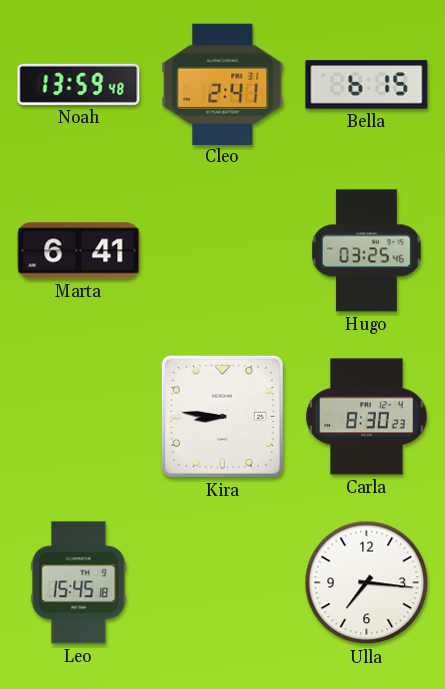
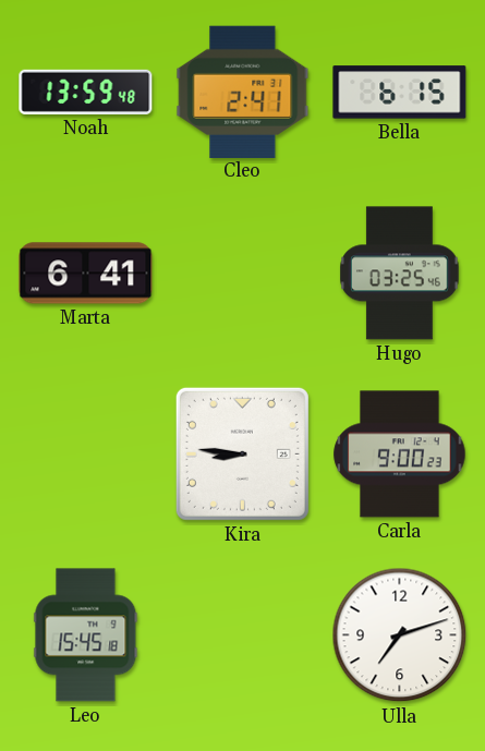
Carla: 8:30 -> 9:00 (400, 455)
Ulla: 7:16 -> 7:12 (400, 635)
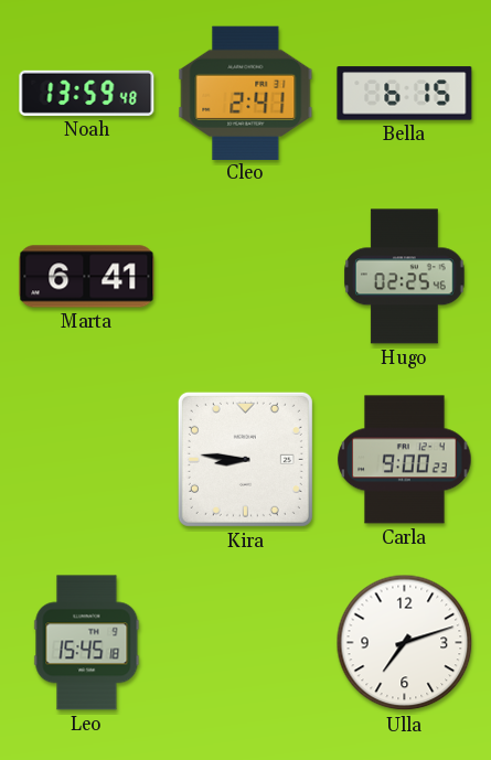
Hugo: 03:25 -> 02:25 (405, 277)
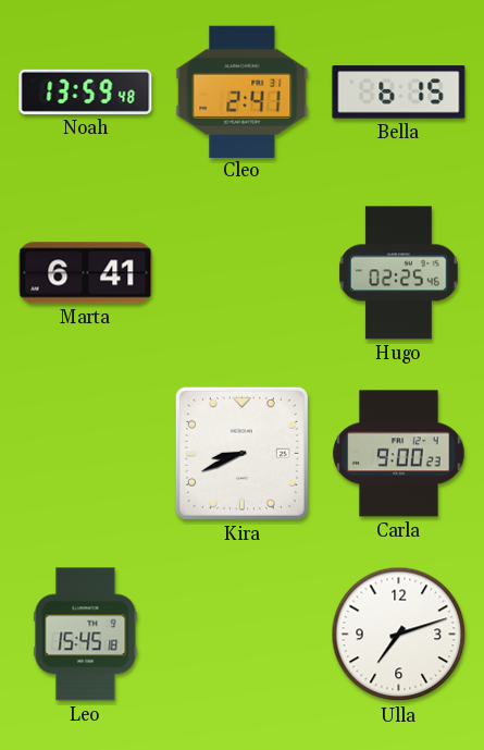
Kira: 8:46 -> 8:41 (241, 453)
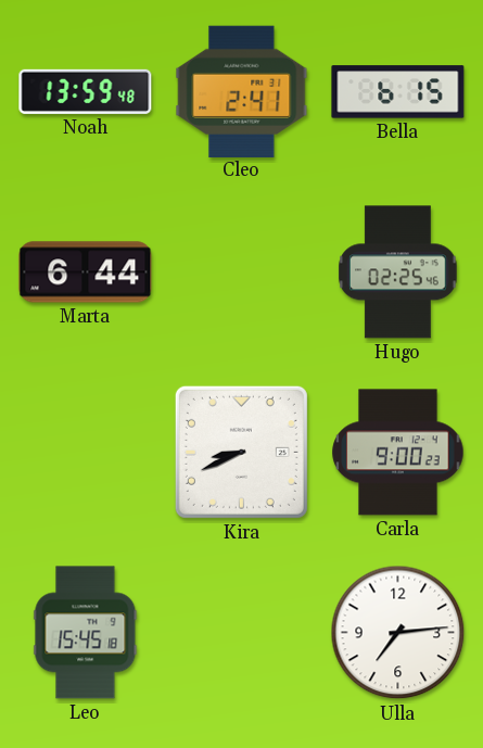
Marta: 6:41 -> 6:44 (86, 272)
Ulla: 7:12 -> 7:14 (398, 633)
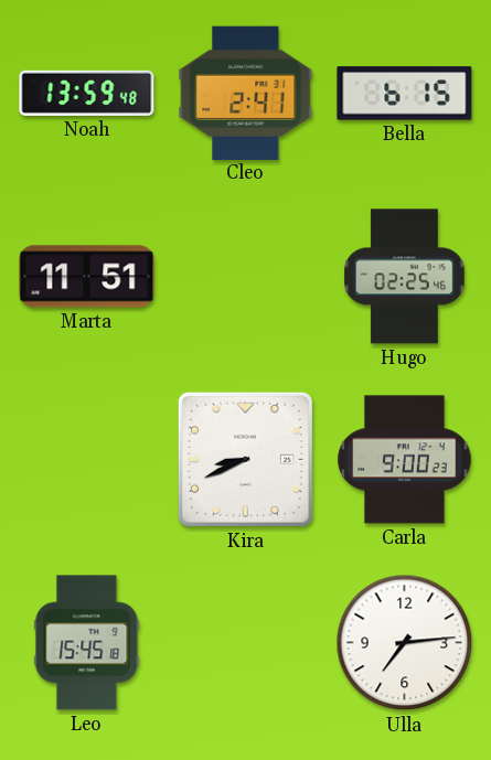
Marta: 6:44 -> 11:51 (87, 277)
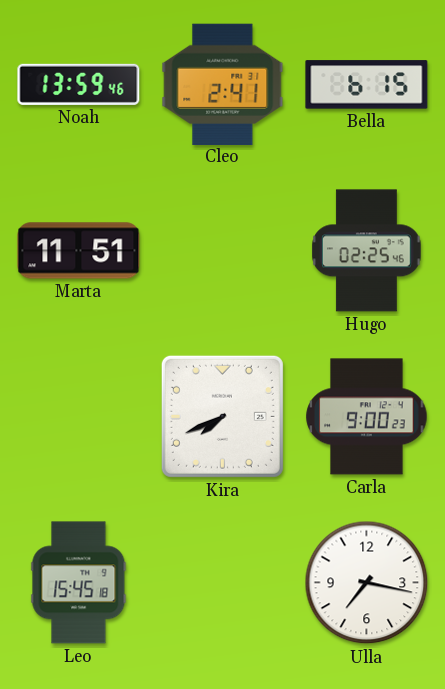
Noah: 13:59:48 -> 13:59:46 (79, 84)
Kira: 8:41 -> 7:41 (222, 416)
Ulla: 7:14 -> 7:17 (367, 583)
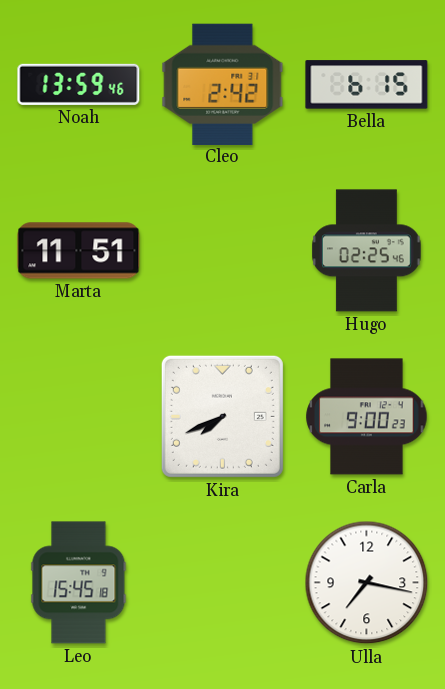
Cleo: 2:41 -> 2:42 (223, 84)
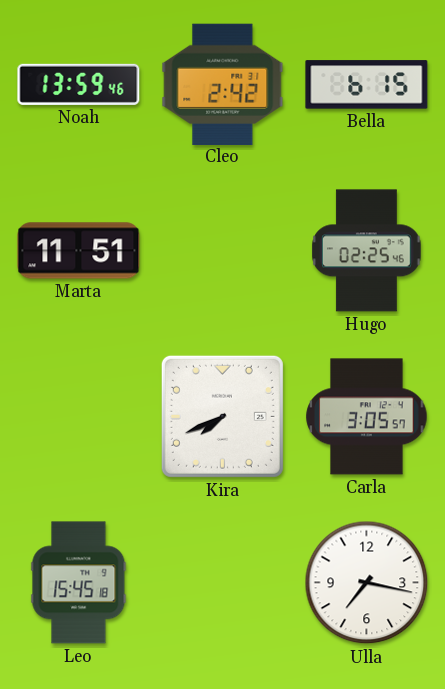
Carla: 9:00 -> 3:05 (367, 417)
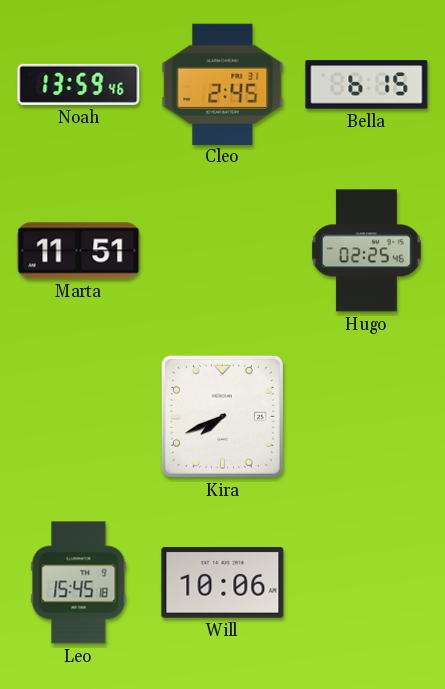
Cleo: 2:42 -> 2:45 (223, 84)
Carla: 3:05 -> none (367, 417)
Will: none -> 10:06 (223, 583)
Ulla: 7:17 -> none (367, 583)
